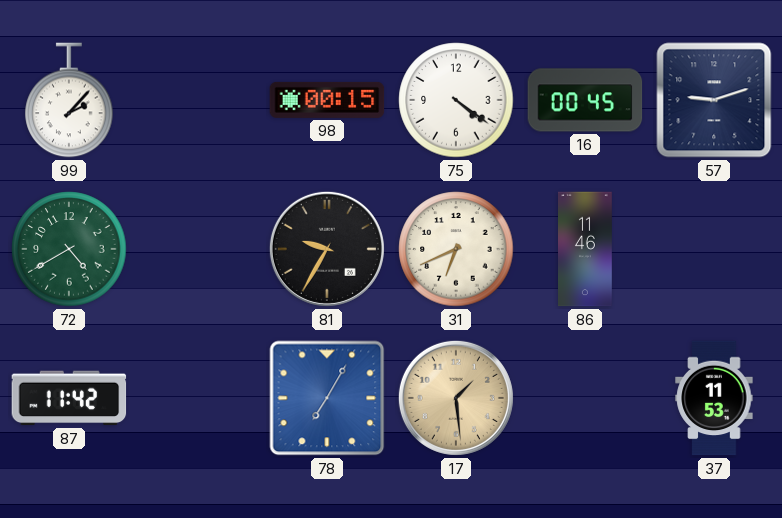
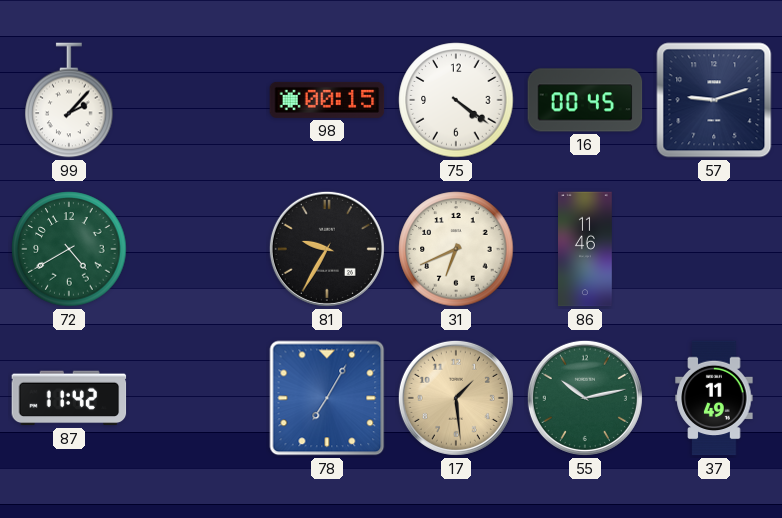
55: none -> 10:13 (585, 398)
37: 11:53 -> 11:49 (714, 398)
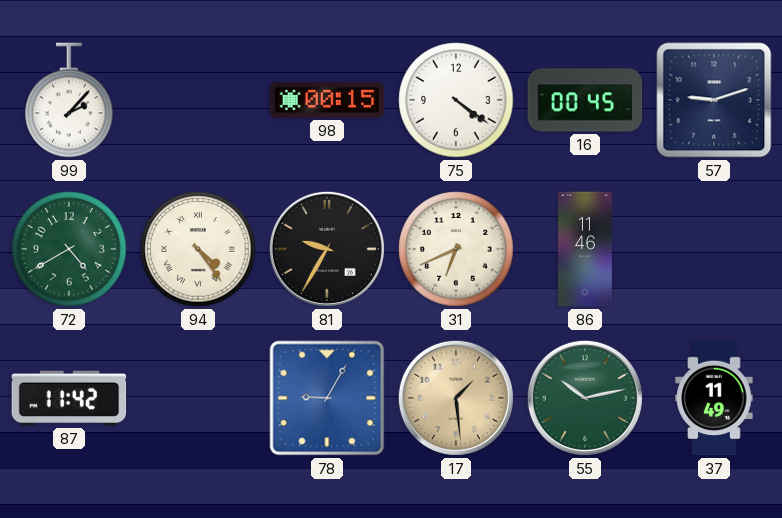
94: none -> 4:24 (198, 249)
78: 7:05 -> 9:05 (327, 398)
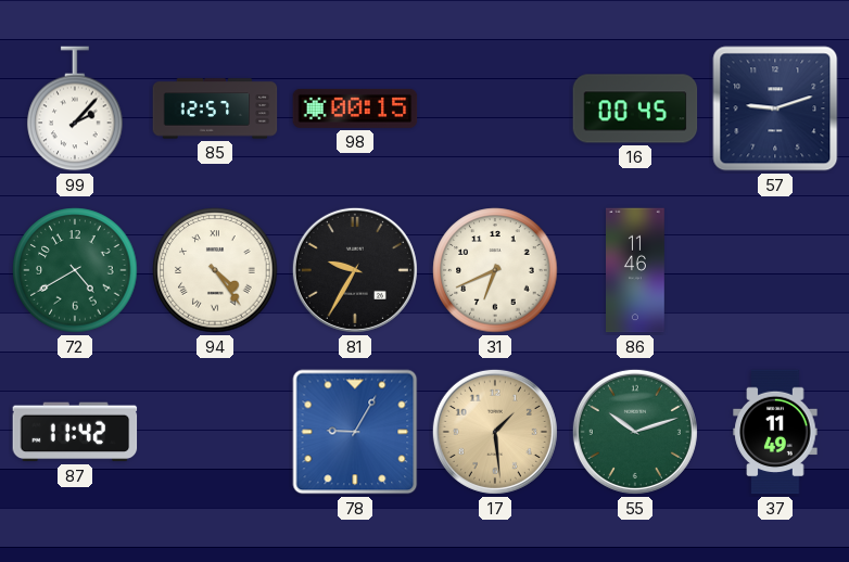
85: none -> 12:57 (215, 108)
75: 4:21 -> none (456, 100)
55: 10:13 -> 10:12 (635, 432)
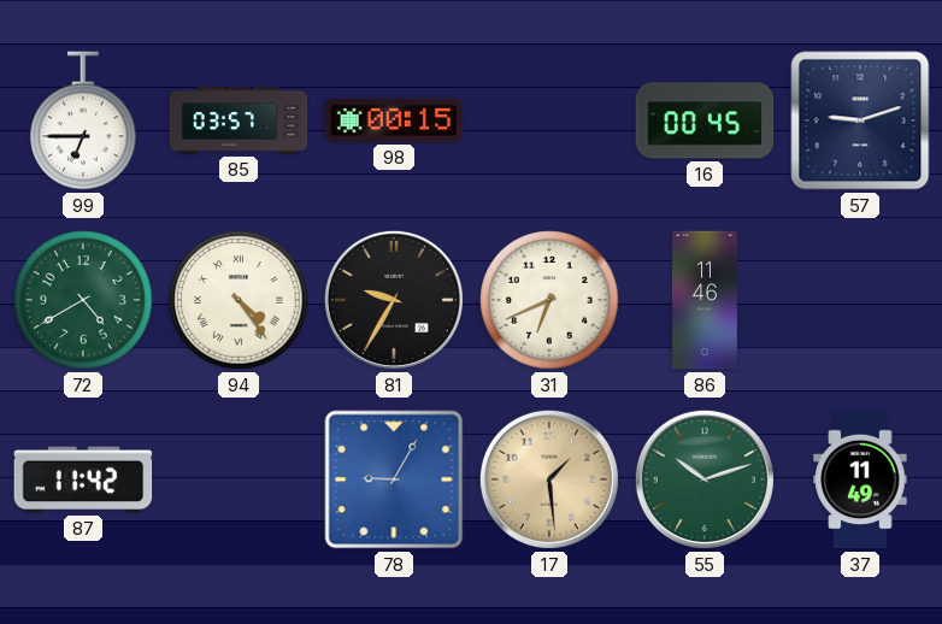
99: 2:07 -> 6:45 (83, 120)
85: 12:57 -> 03:57 (239, 120)
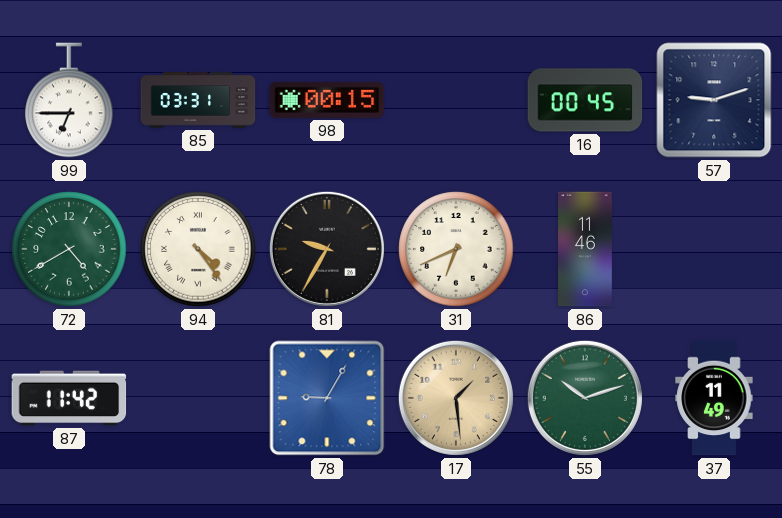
85: 03:57 -> 03:31 (198, 100)
